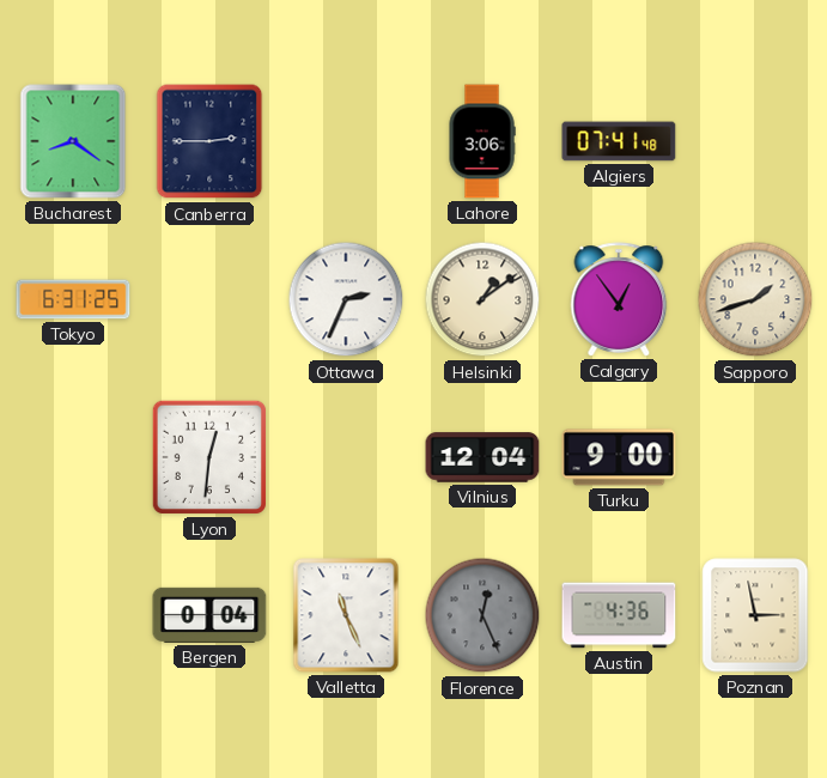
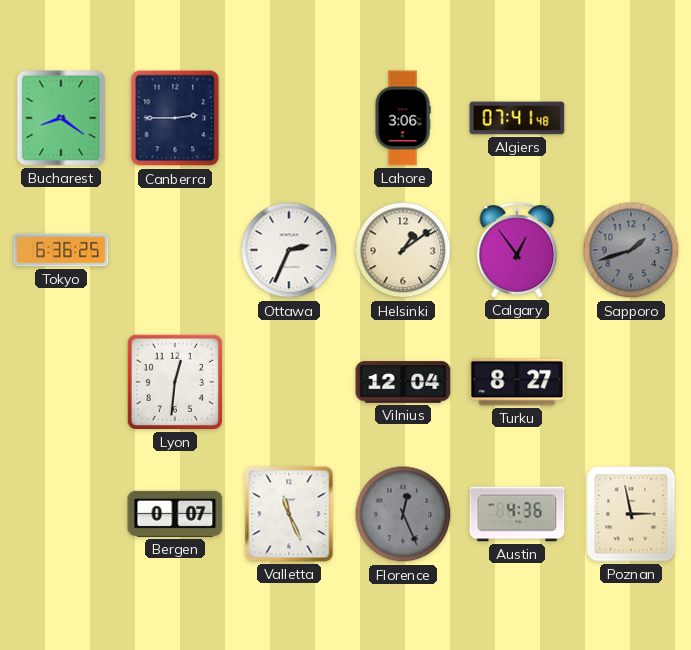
Tokyo: 6:31 -> 6:36 (61, 250)
Sapporo dial: cream -> grey (631, 250)
Turku: 9:00 -> 8:27 (517, 382)
Bergen: 0:04 -> 0:07 (175, 514)
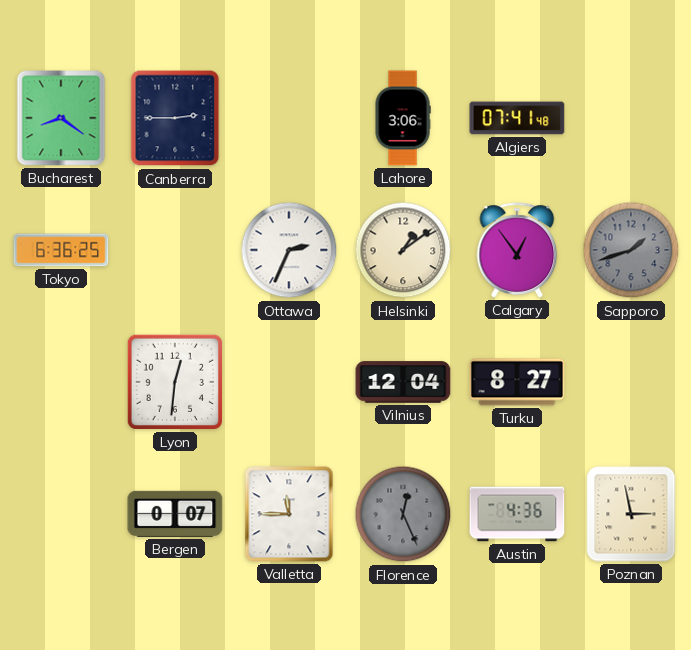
Valletta: 11:26 -> 11:45 (289, 514)
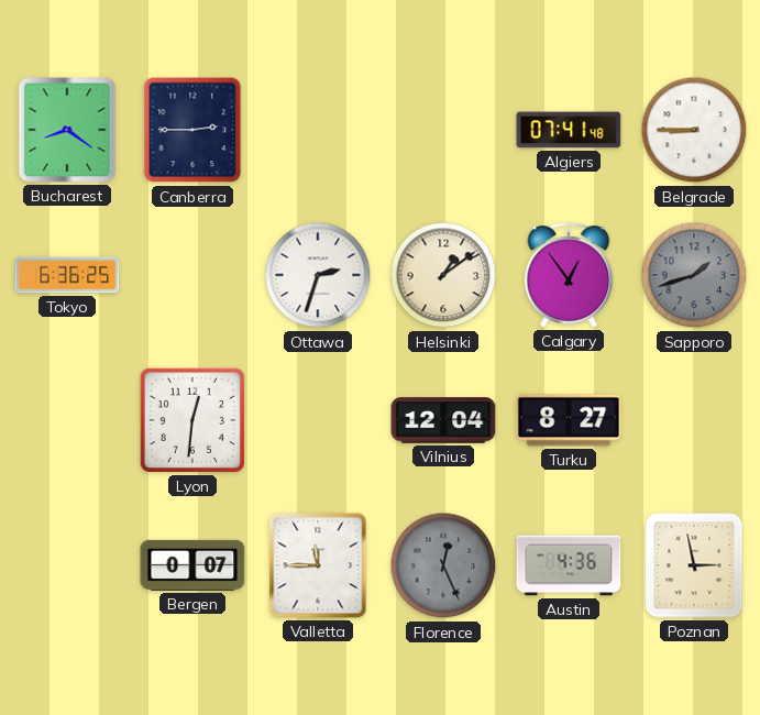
Lahore: 3:06 -> none (403, 118)
Belgrade: none -> 8:45 (694, 130)
Ottawa: 2:34 -> 2:33 (318, 275)
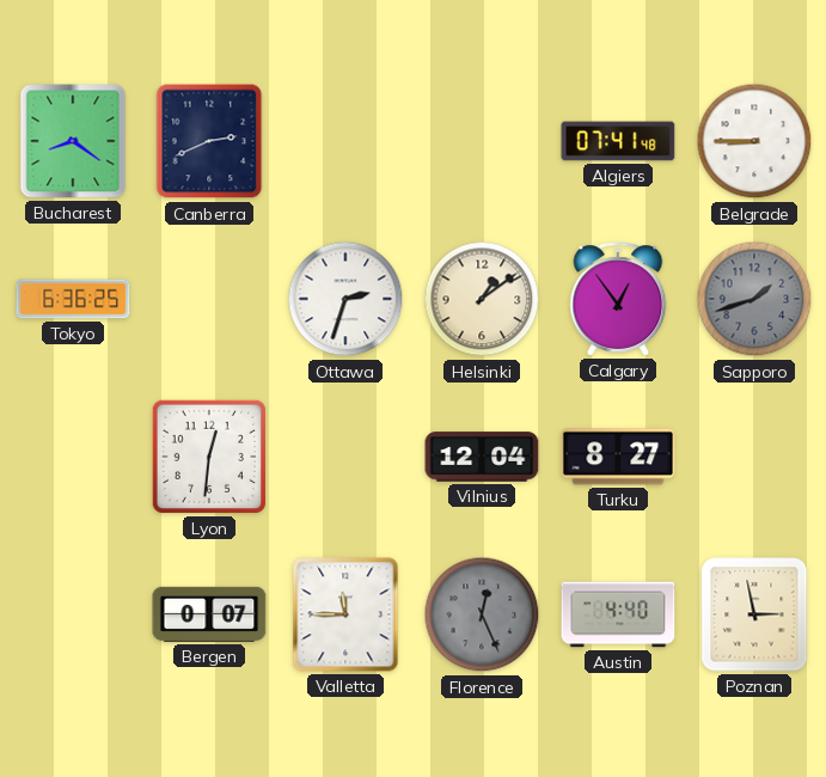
Canberra: 2:45 -> 2:41 (209, 141)
Austin: 4:36 -> 4:40 (618, 614)
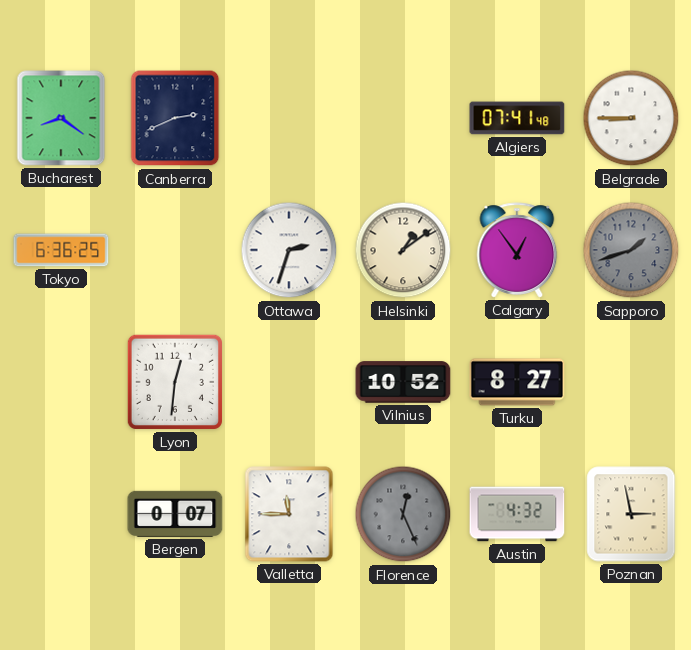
Vilnius: 12:04 -> 10:52 (403, 382)
Austin: 4:40 -> 4:32 (517, 514)
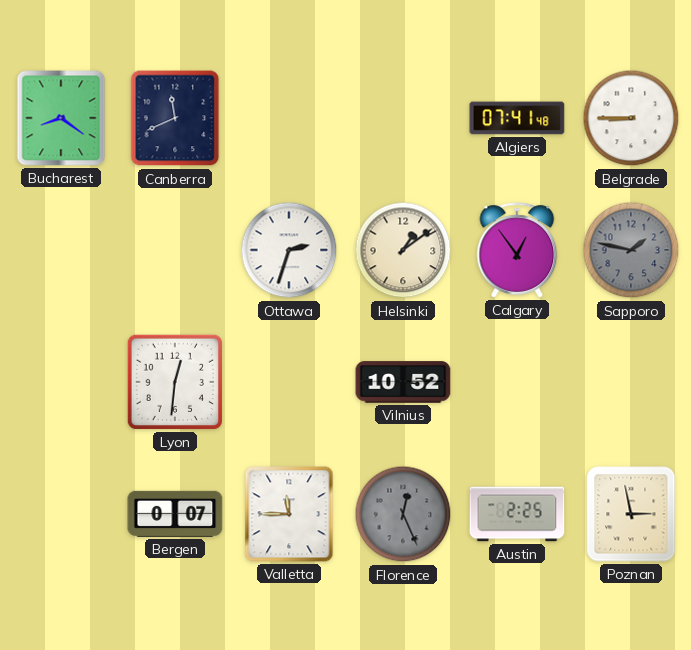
Canberra: 2:41 -> 11:41 (175, 118)
Tokyo: 6:36 -> none (61, 250)
Sapporo: 1:42 -> 1:47 (631, 250)
Turku: 8:27 -> none (517, 382)
Austin: 4:32 -> 2:25 (517, 514)
